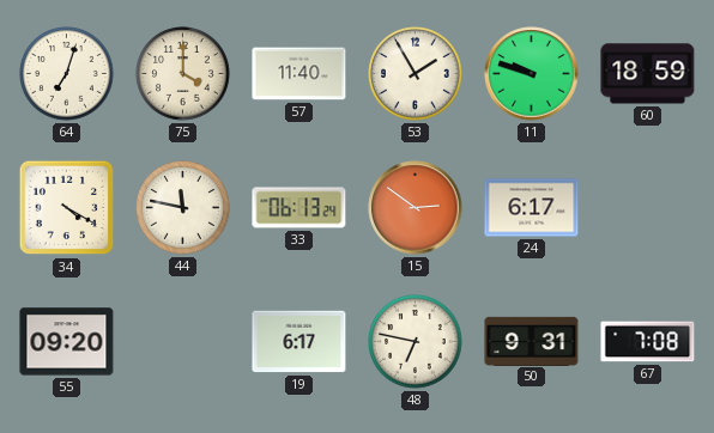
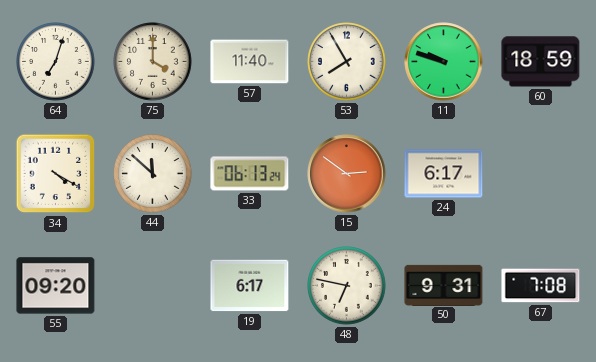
53: 1:55 -> 7:55 (347, 62)
44: 11:47 -> 11:52 (153, 174)
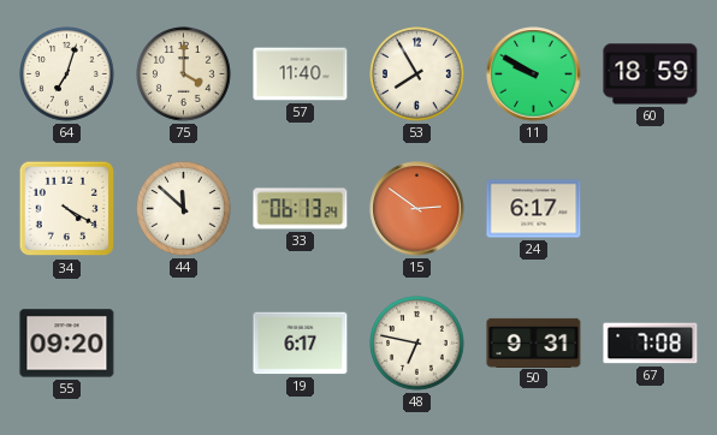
11: 9:48 -> 9:50 (534, 75)
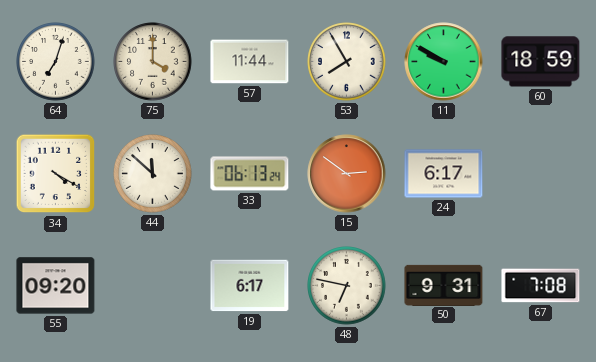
57: 11:40 -> 11:44 (250, 62)
